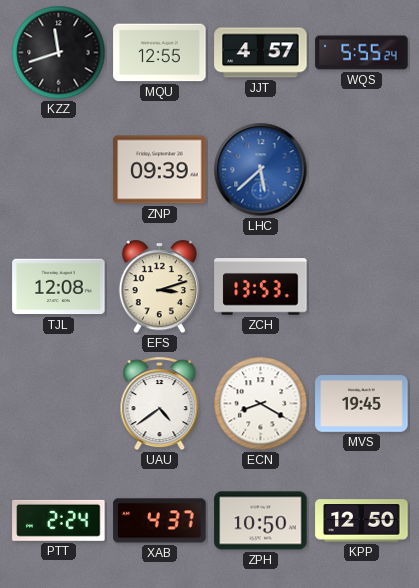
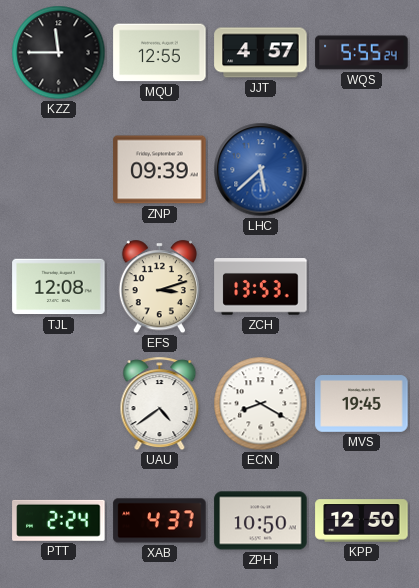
KZZ: 11:42 -> 11:45 (59, 53)
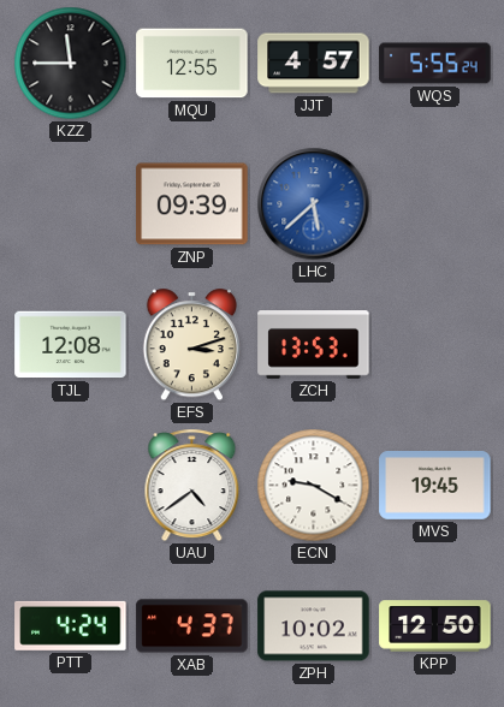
ECN: 8:20 -> 9:20 (314, 486)
PTT: 2:24 -> 4:24 (71, 625)
ZPH: 10:50 -> 10:02 (314, 626)
